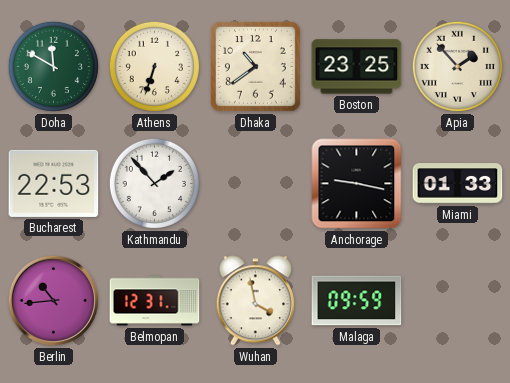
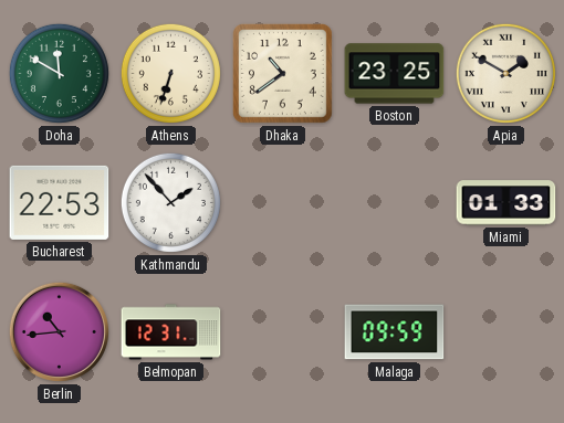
Apia: 1:53 -> 1:50 (505, 73)
Anchorage: 9:17 -> none (357, 184)
Wuhan: 3:58 -> none (255, 301)
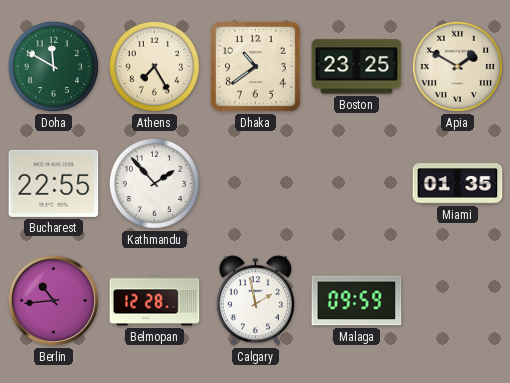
Athens: 6:33 -> 7:25 (154, 66)
Bucharest: 22:53 -> 22:55 (54, 183)
Miami: 01:33 -> 01:35 (458, 184)
Belmopan: 12:31 -> 12:28 (155, 301)
Calgary: none -> 1:58 (255, 301)
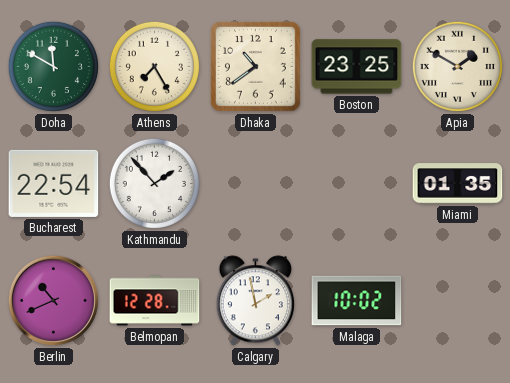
Bucharest: 22:55 -> 22:54 (54, 183)
Berlin: 10:44 -> 10:41 (53, 300)
Malaga: 09:59 -> 10:02 (357, 301)
